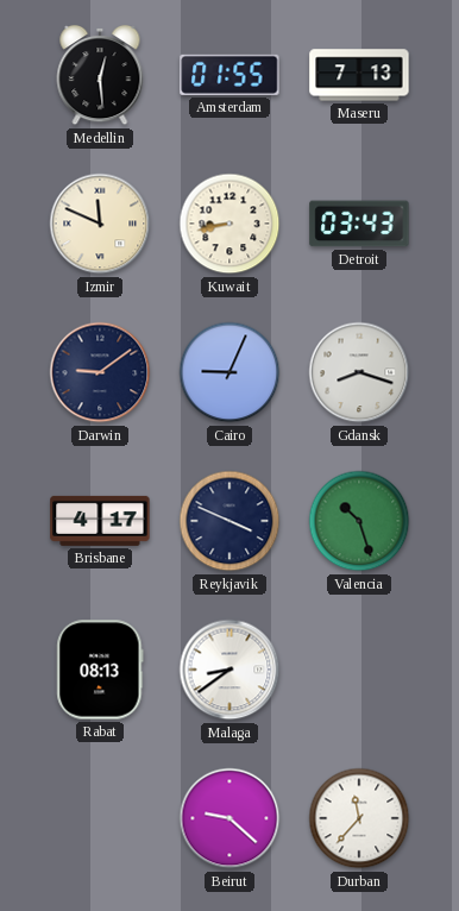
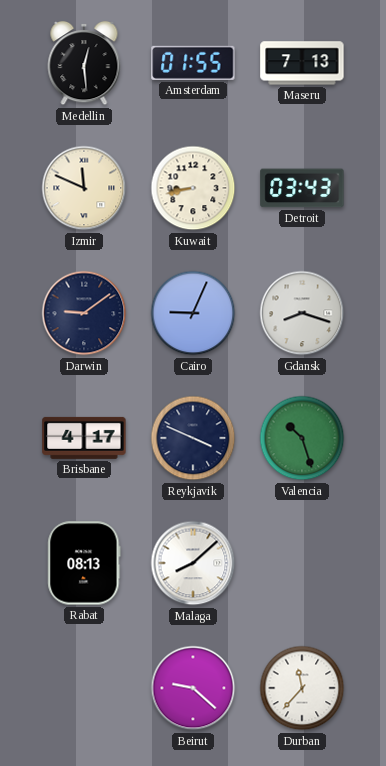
Malaga: 8:39 -> 8:08 (193, 563)
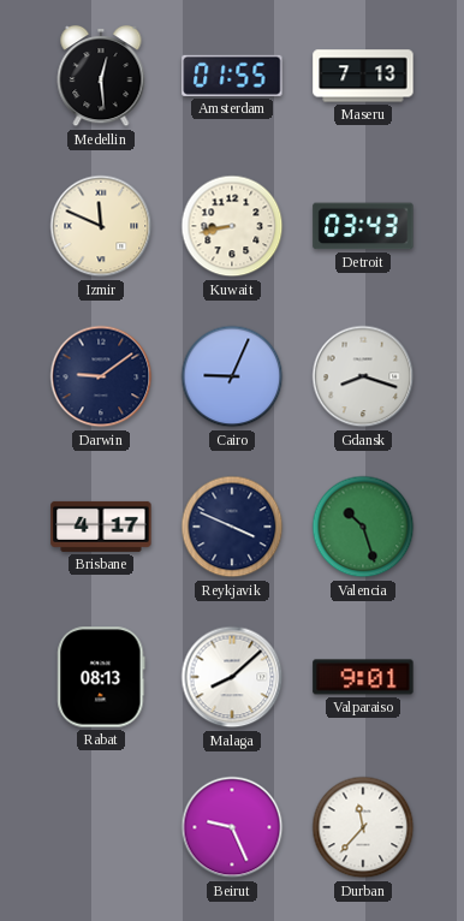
Valparaiso: none -> 9:01 (363, 677)
Beirut: 9:22 -> 9:26 (232, 827)
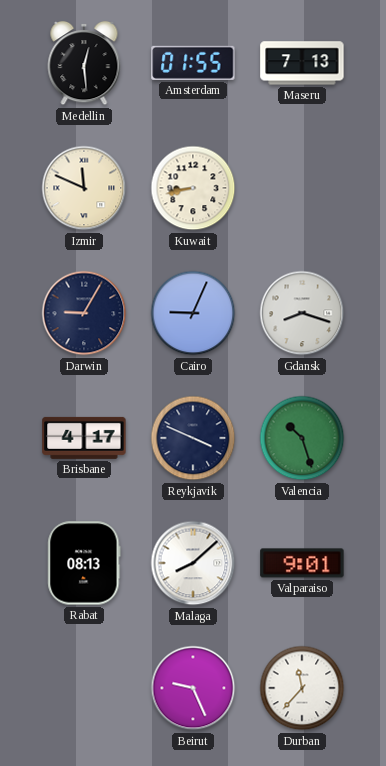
Detroit: 03:43 -> none (363, 226)
Darwin: 9:09 -> 9:05 (84, 313)
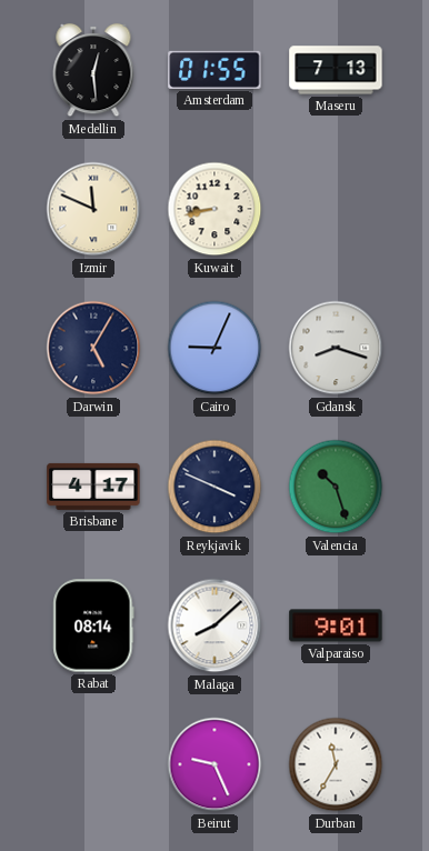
Darwin: 9:05 -> 5:05 (93, 348)
Rabat: 08:13 -> 08:14 (93, 625)
Durban: 11:37 -> 11:35 (336, 764)
